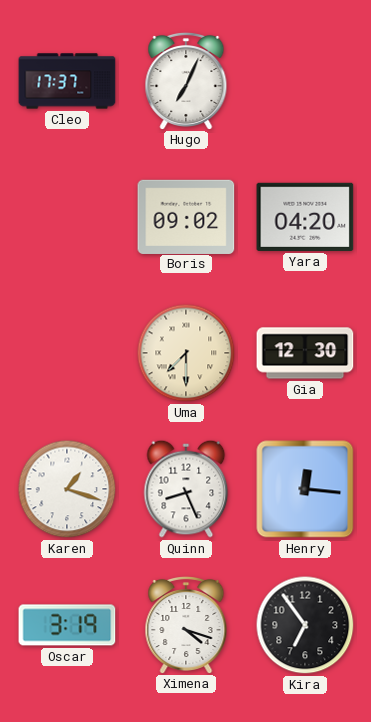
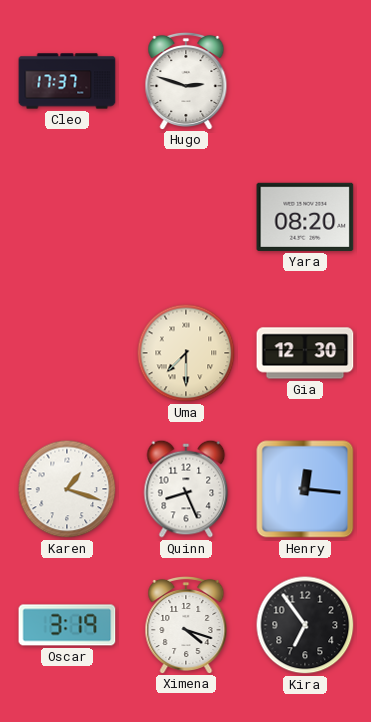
Hugo: 7:04 -> 2:48 (186, 80)
Boris: 09:02 -> none (186, 216)
Yara: 04:20 -> 08:20 (305, 217)
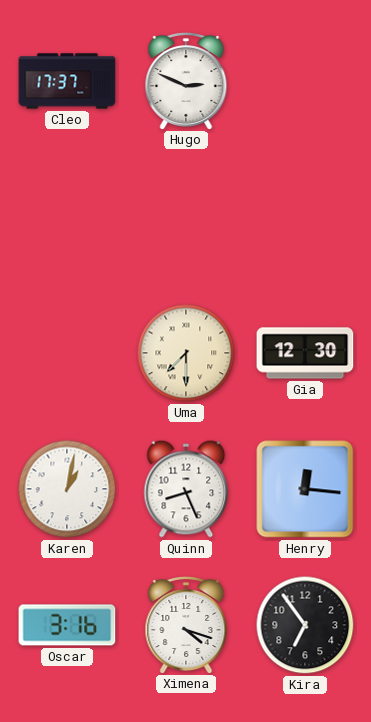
Hugo: 2:48 -> 2:49 (186, 80)
Yara: 08:20 -> none (305, 217)
Karen: 1:18 -> 1:02 (67, 489)
Oscar: 3:19 -> 3:16 (67, 625)
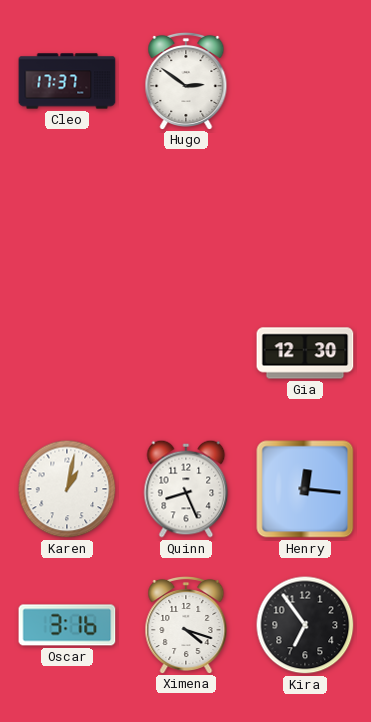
Hugo: 2:49 -> 2:51 (186, 80)
Uma: 7:30 -> none (186, 353)
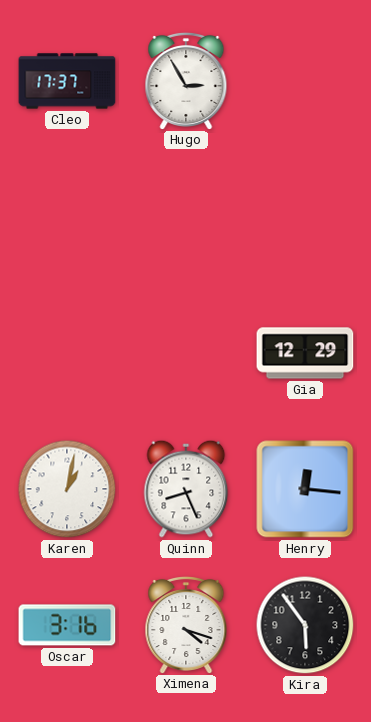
Hugo: 2:51 -> 2:55 (186, 80)
Gia: 12:30 -> 12:29 (305, 353)
Kira: 6:54 -> 5:54 (305, 625)
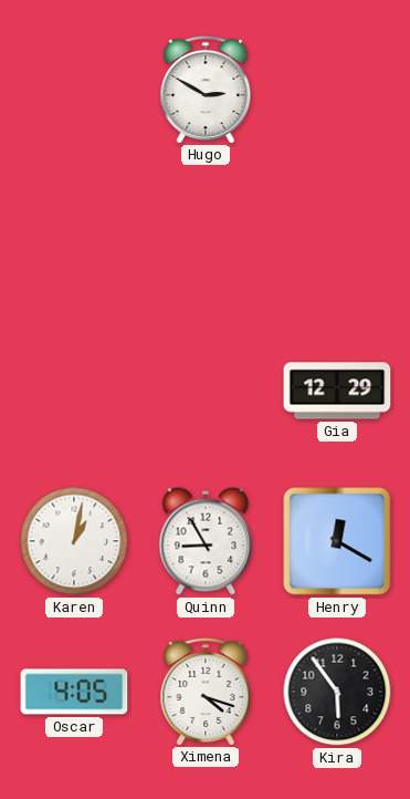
Cleo: 17:37 -> none (67, 81)
Hugo: 2:55 -> 2:50 (206, 89)
Quinn: 8:26 -> 8:55 (206, 541)
Henry: 12:16 -> 12:20 (337, 541)
Oscar: 3:16 -> 4:05 (74, 692)
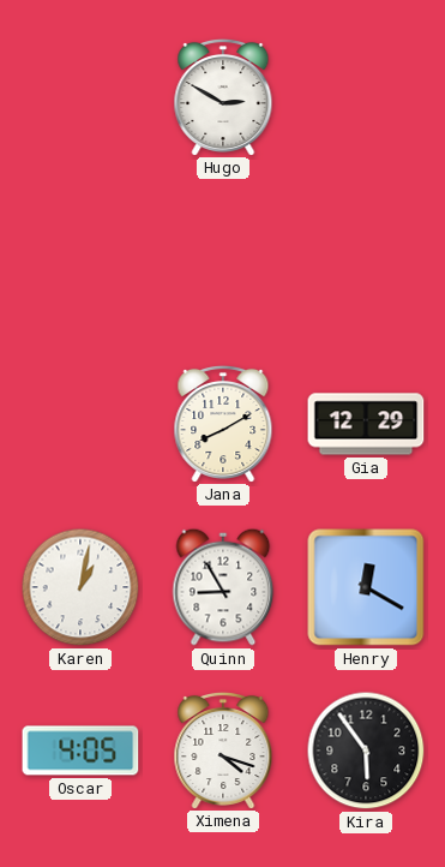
Jana: none -> 8:10 (223, 423)
